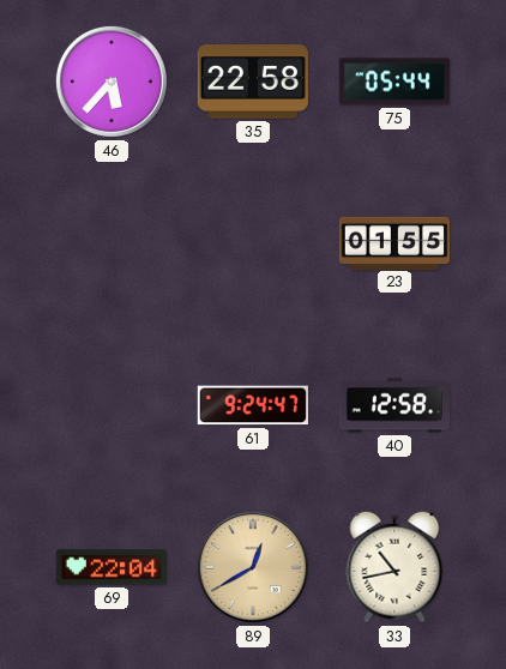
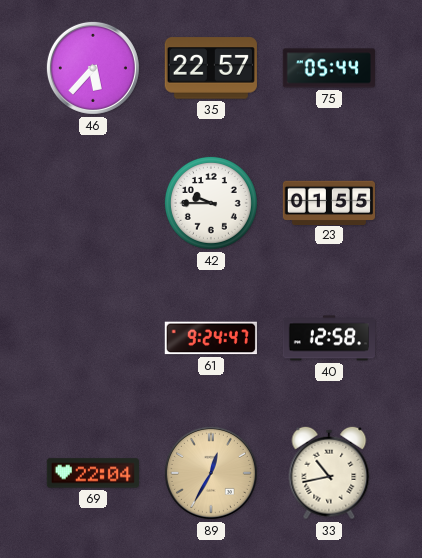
35: 22:58 -> 22:57 (211, 68)
42: none -> 9:45 (211, 203)
89: 12:40 -> 12:35 (211, 473)
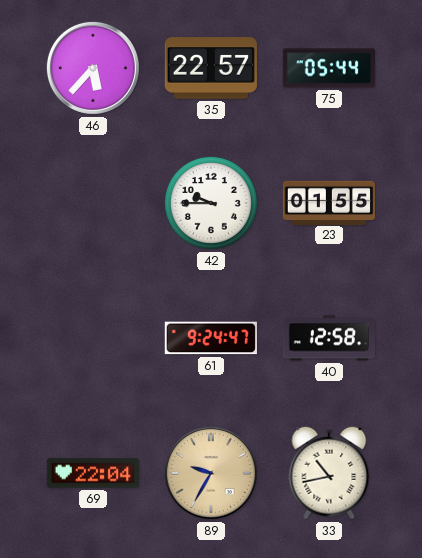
89: 12:35 -> 9:35 (211, 473)
